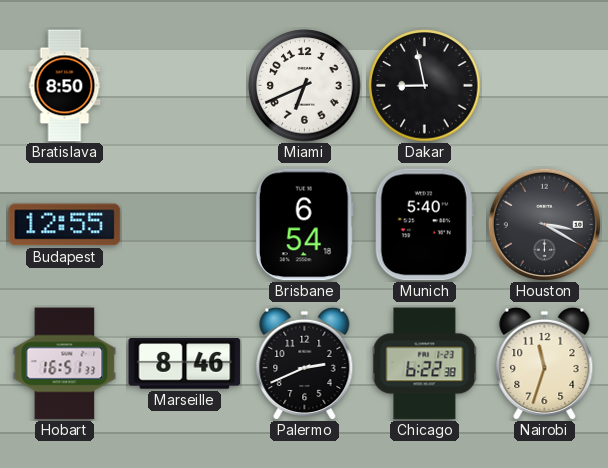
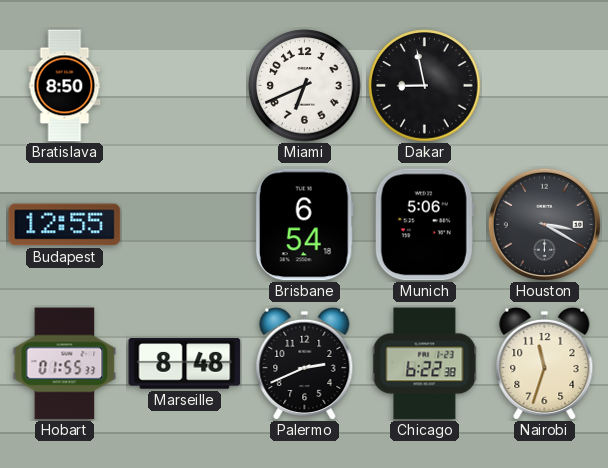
Munich: 5:40 -> 5:06 (424, 225)
Hobart: 16:51 -> 01:55 (65, 364)
Marseille: 8:46 -> 8:48 (185, 364)
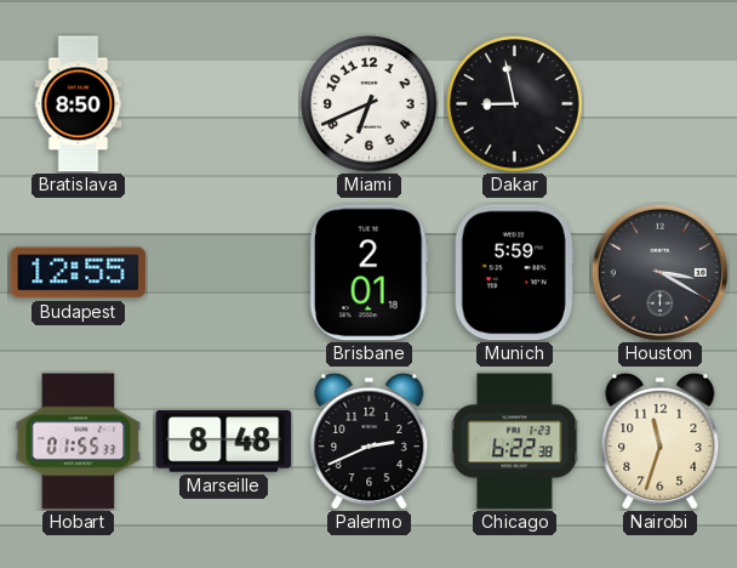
Brisbane: 6:54 -> 2:01 (368, 273)
Munich: 5:06 -> 5:59 (514, 273)
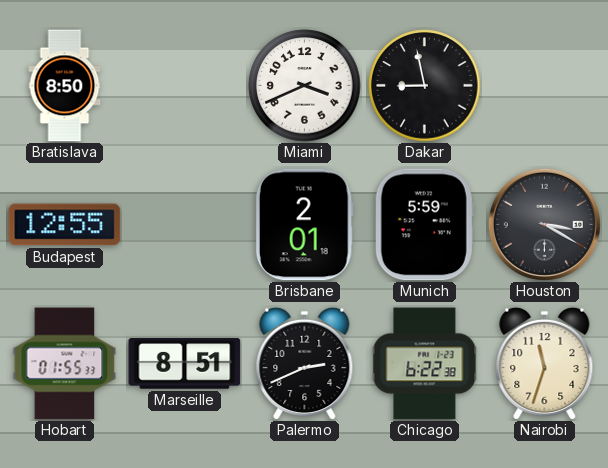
Miami: 6:41 -> 3:41 (305, 86)
Marseille: 8:48 -> 8:51 (185, 364)
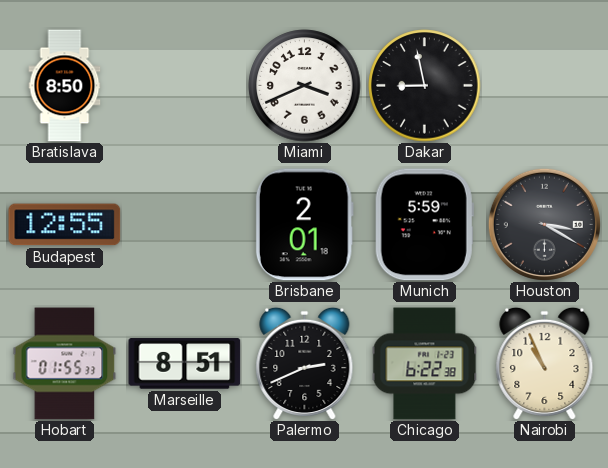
Nairobi: 11:33 -> 10:56 (545, 363)
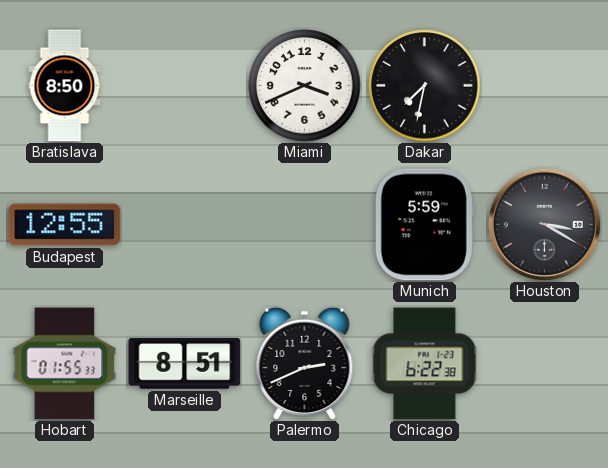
Dakar: 8:58 -> 7:32 (425, 86)
Brisbane: 2:01 -> none (304, 225)
Nairobi: 10:56 -> none (545, 363)
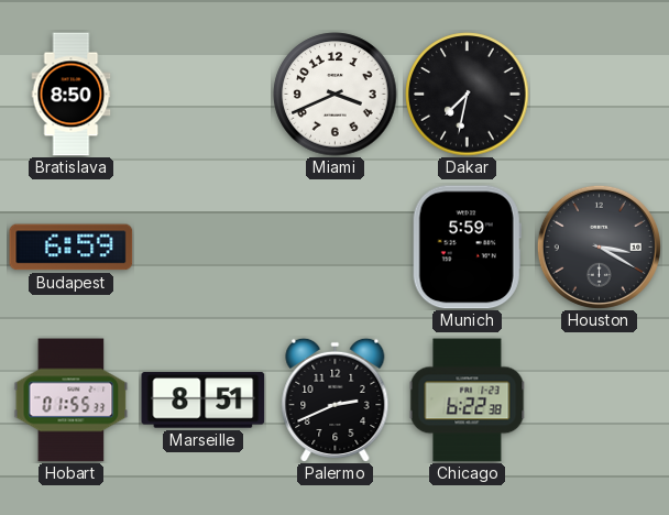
Budapest: 12:55 -> 6:59 (72, 248)
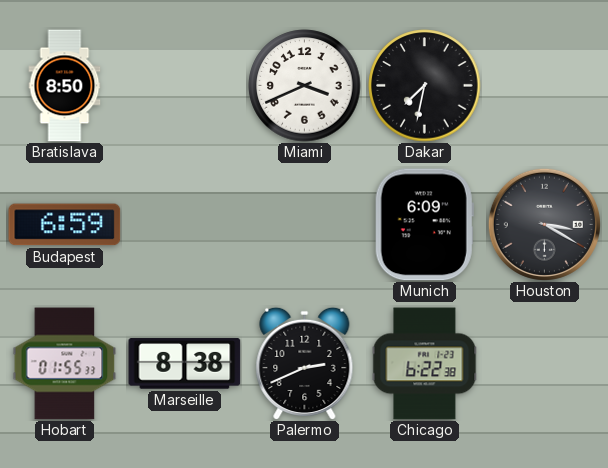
Munich: 5:59 -> 6:09 (424, 225)
Marseille: 8:51 -> 8:38 (185, 364)
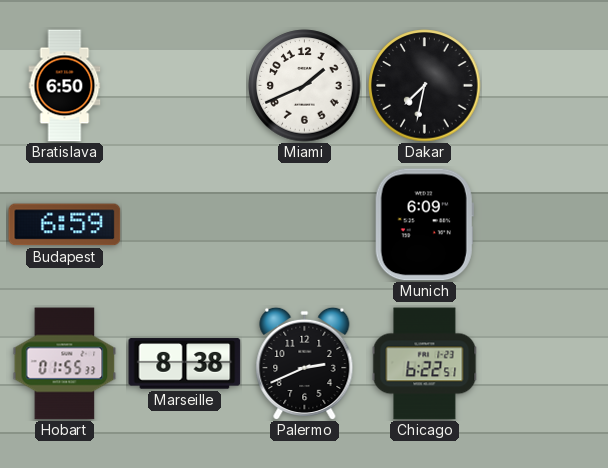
Bratislava: 8:50 -> 6:50 (65, 86)
Miami: 3:41 -> 1:41 (305, 86)
Houston: 3:20 -> none (544, 224)
Chicago: 6:22:38 -> 6:22:51 (425, 364)
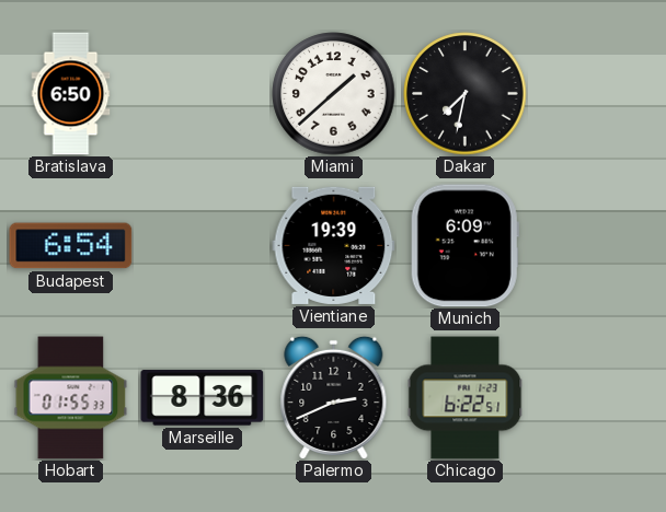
Miami: 1:41 -> 1:38 (334, 94)
Budapest: 6:59 -> 6:54 (71, 246)
Vientiane: none -> 19:39 (334, 245)
Marseille: 8:38 -> 8:36 (203, 398)
